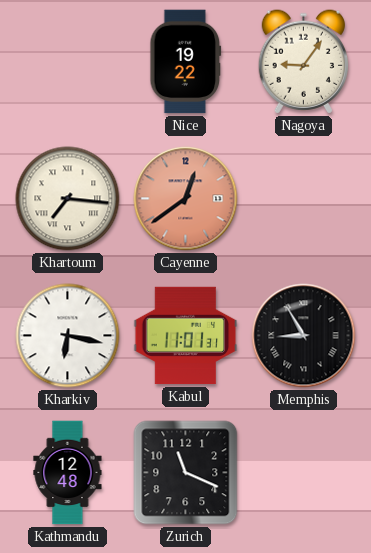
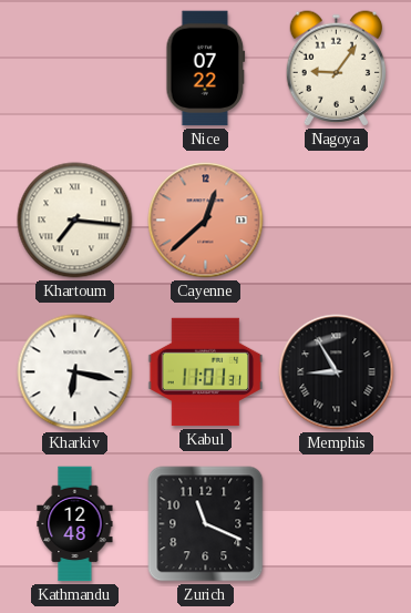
Nice: 19:22 -> 07:22 (206, 69)
Cayenne: 12:39 -> 12:38 (206, 221)
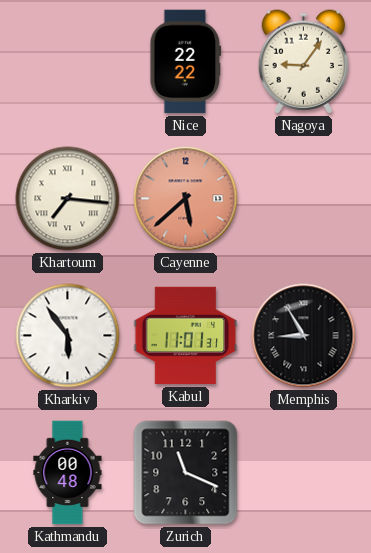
Nice: 07:22 -> 22:22 (186, 62)
Cayenne: 12:38 -> 5:38 (186, 199)
Kharkiv: 6:17 -> 5:54 (68, 336)
Kathmandu: 12:48 -> 00:48 (68, 473)
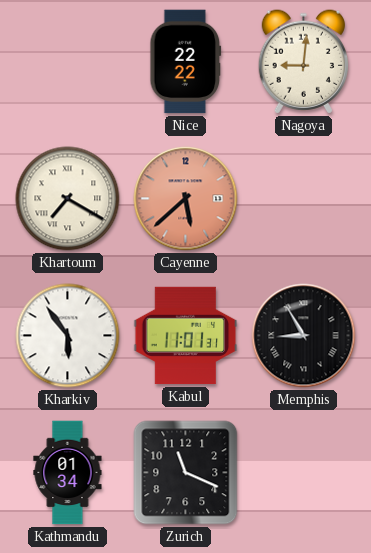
Nagoya: 9:06 -> 9:01 (303, 62)
Khartoum: 7:16 -> 7:20 (68, 199)
Kathmandu: 00:48 -> 01:34 (68, 473)
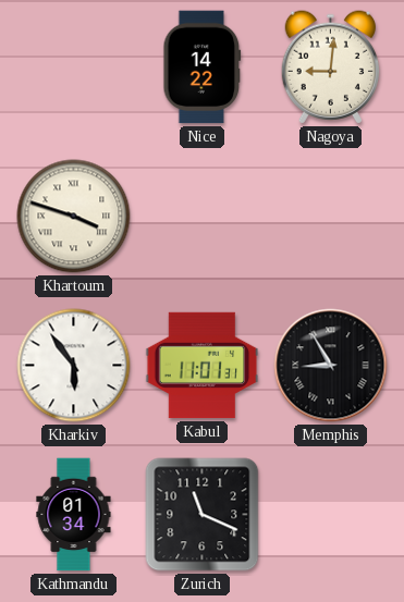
Nice: 22:22 -> 14:22 (203, 67)
Khartoum: 7:20 -> 3:48 (74, 217)
Cayenne: 5:38 -> none (186, 199)
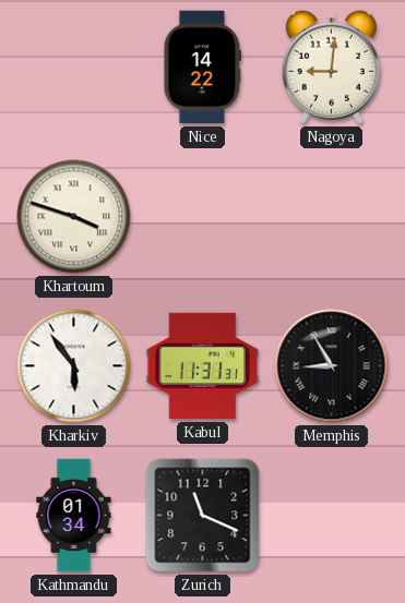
Kabul: 11:01 -> 11:31 (203, 366)
